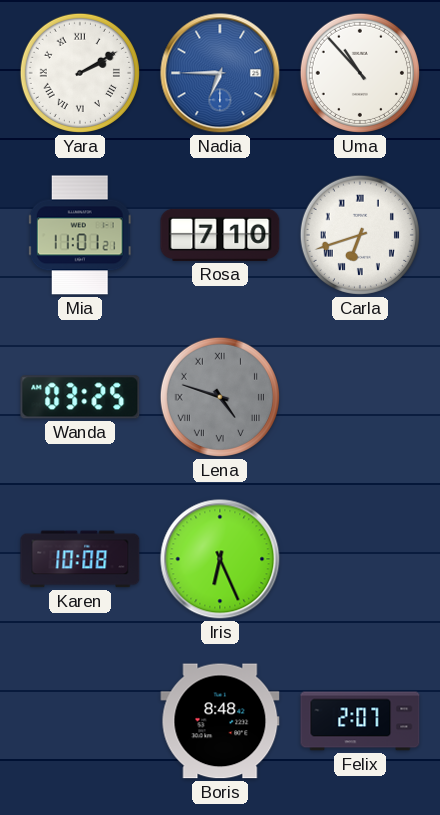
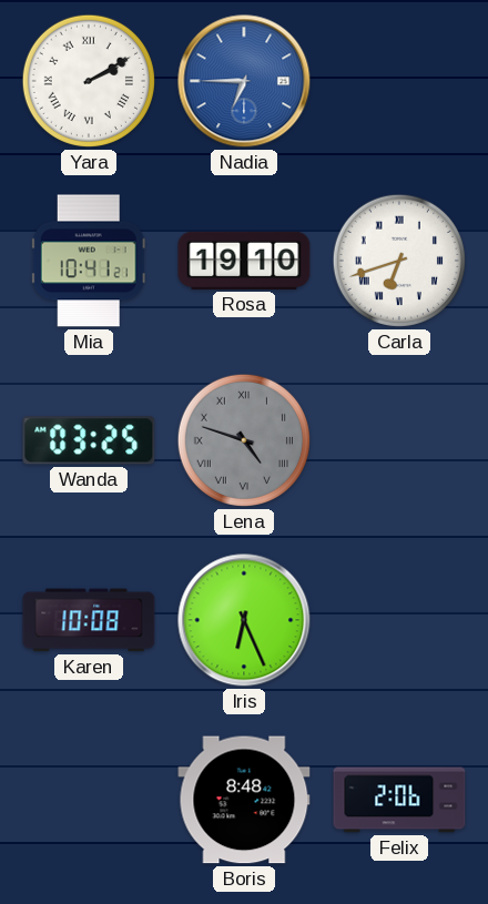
Uma: 10:53 -> none (360, 73)
Mia: 11:01 -> 10:41 (89, 261)
Rosa: 7:10 -> 19:10 (244, 261)
Felix: 2:07 -> 2:06 (399, 800)
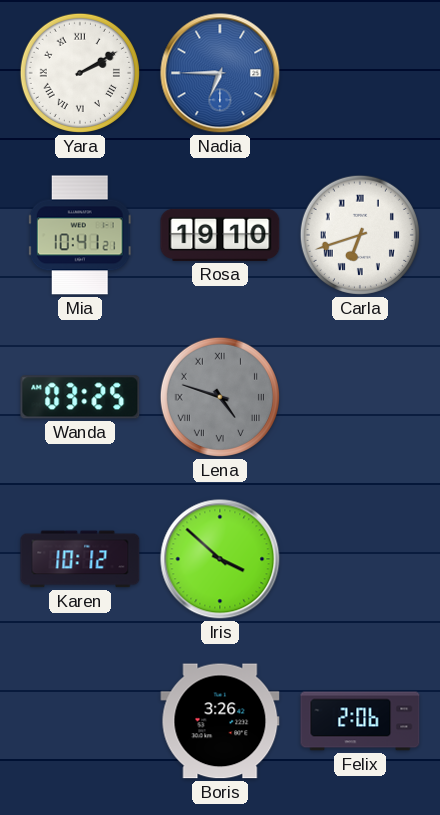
Karen: 10:08 -> 10:12 (80, 559)
Iris: 6:26 -> 3:52 (220, 559)
Boris: 8:48 -> 3:26 (220, 721)
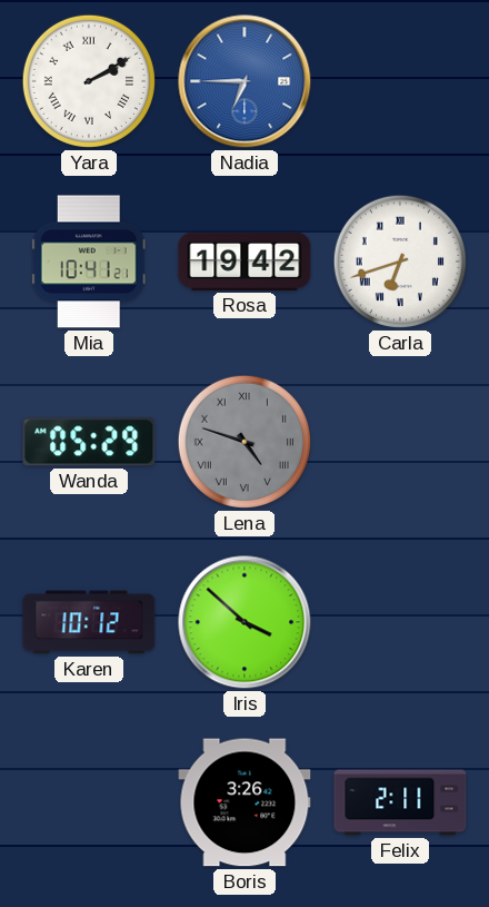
Rosa: 19:10 -> 19:42 (244, 262)
Wanda: 03:25 -> 05:29 (89, 442)
Felix: 2:06 -> 2:11 (400, 802)
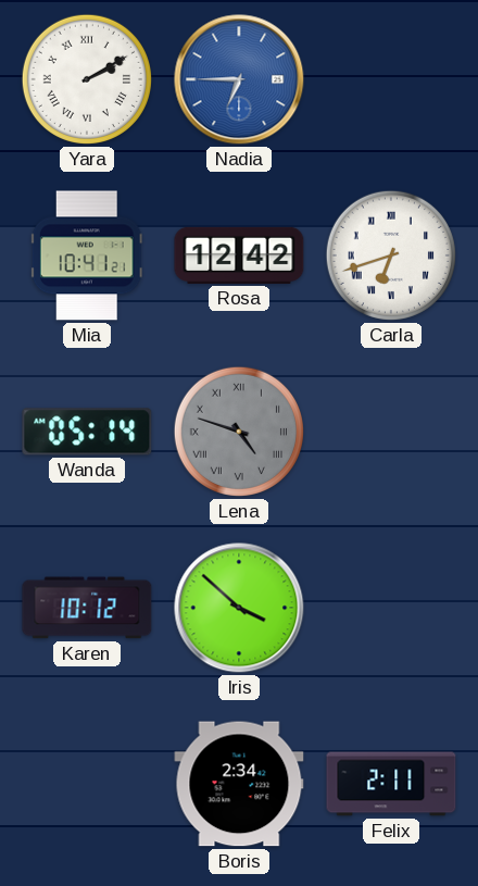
Rosa: 19:42 -> 12:42 (239, 255)
Wanda: 05:29 -> 05:14 (87, 432)
Boris: 3:26 -> 2:34 (239, 784)
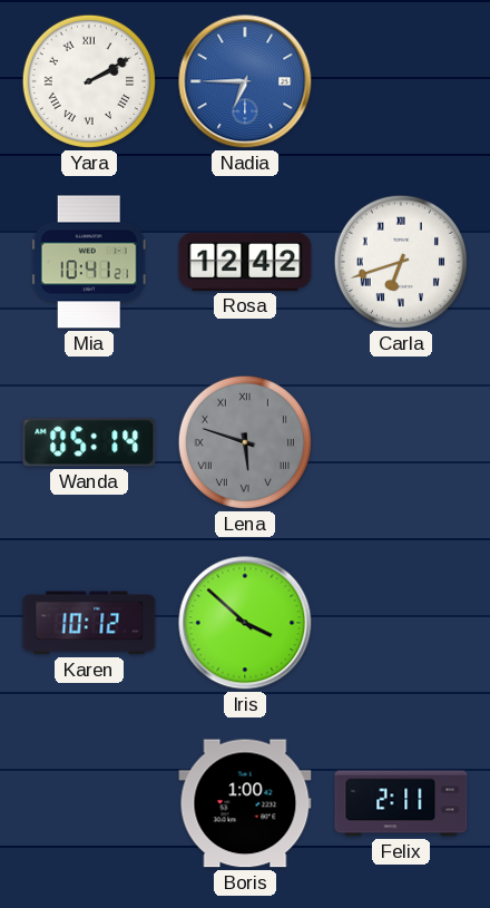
Lena: 4:48 -> 5:48 (245, 442)
Boris: 2:34 -> 1:00 (245, 803)
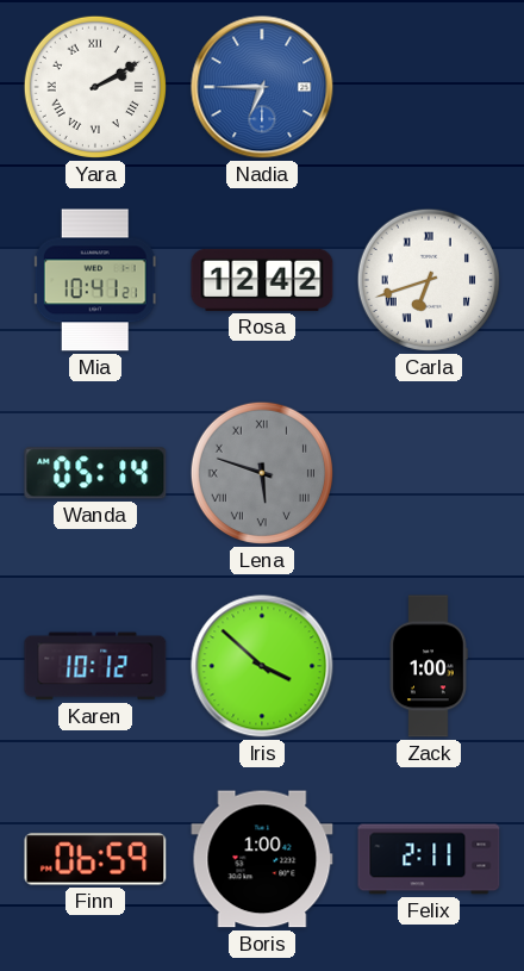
Zack: none -> 1:00 (429, 666)
Finn: none -> 06:59 (95, 859)
